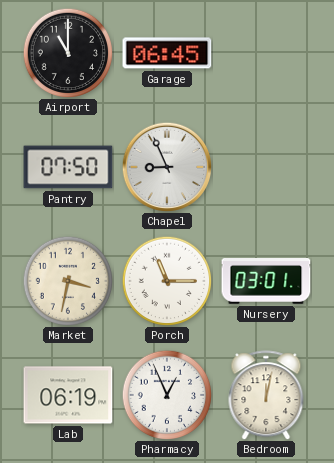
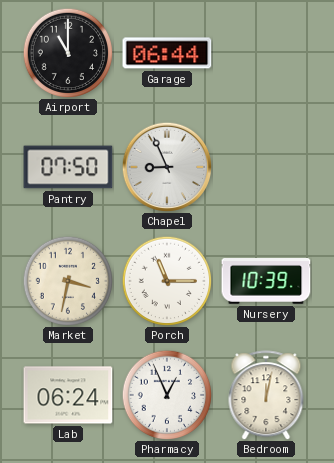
Garage: 06:45 -> 06:44 (167, 53)
Nursery: 03:01 -> 10:39 (266, 282)
Lab: 06:19 -> 06:24 (68, 395)
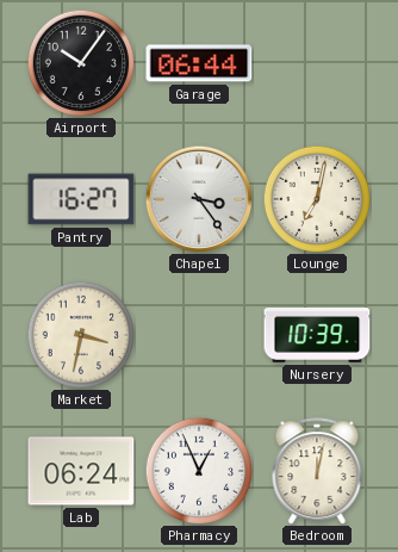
Airport: 11:00 -> 10:06 (80, 62)
Pantry: 07:50 -> 16:27 (81, 199)
Chapel: 8:56 -> 3:24 (198, 198)
Lounge: none -> 7:02 (316, 198)
Porch: 11:15 -> none (166, 280)
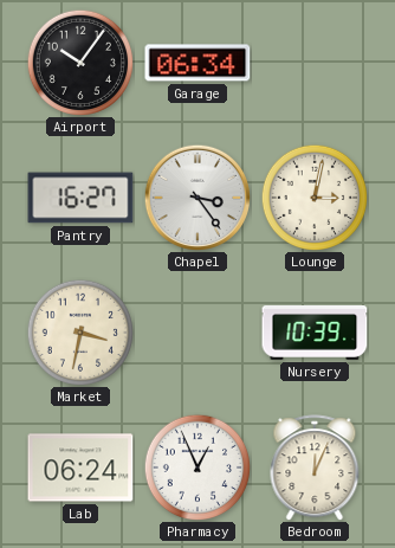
Garage: 06:44 -> 06:34 (197, 63)
Lounge: 7:02 -> 3:02 (313, 196)
Bedroom: 12:02 -> 12:04 (315, 468)
